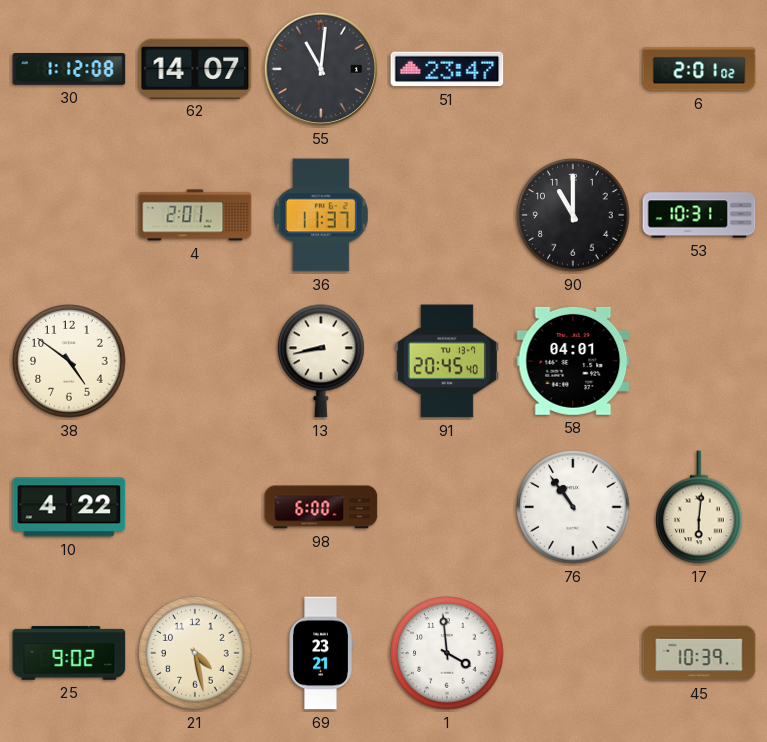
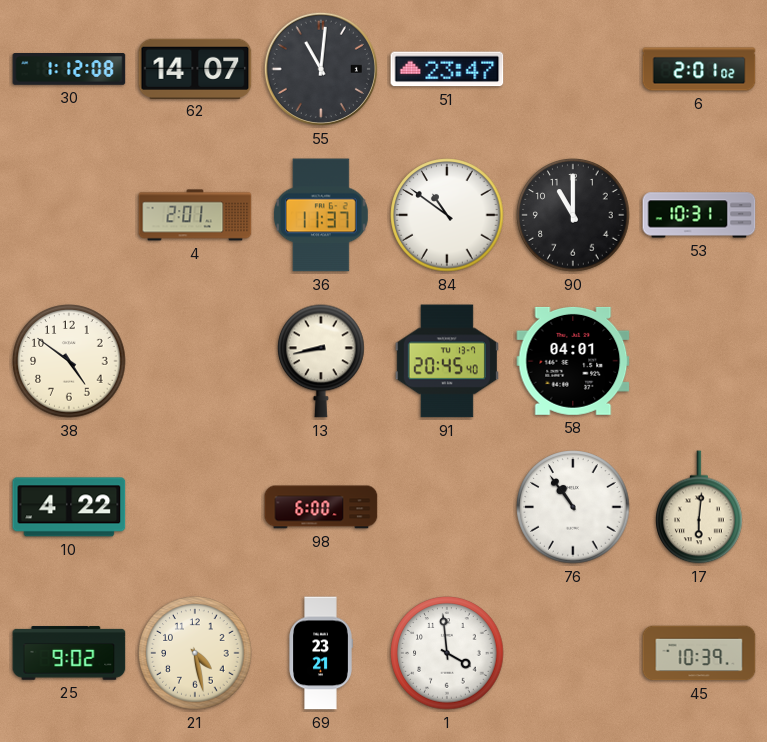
84: none -> 10:51 (447, 215)
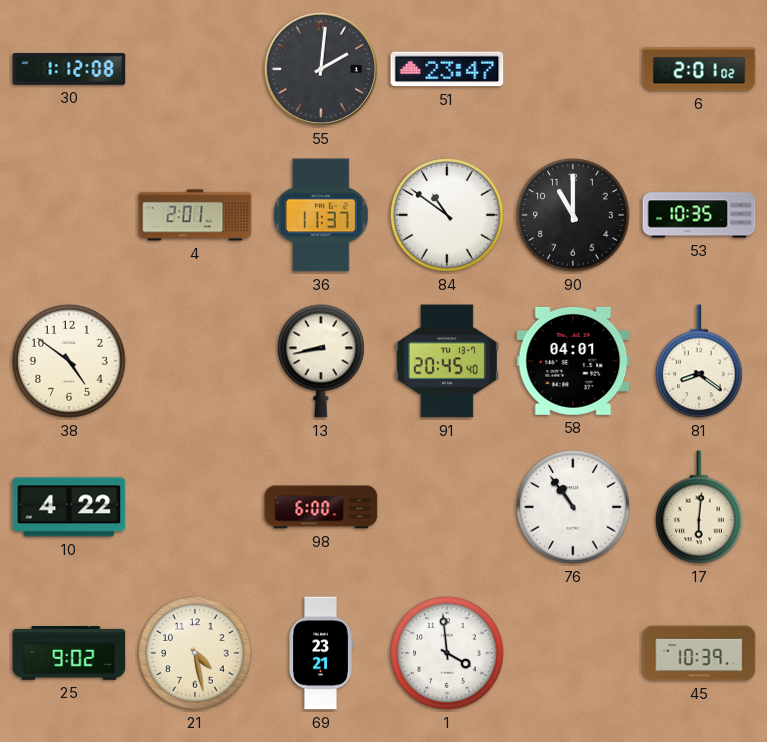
62: 14:07 -> none (195, 68)
55: 11:01 -> 2:01 (321, 69)
53: 10:31 -> 10:35 (699, 215)
81: none -> 8:21 (699, 361)
